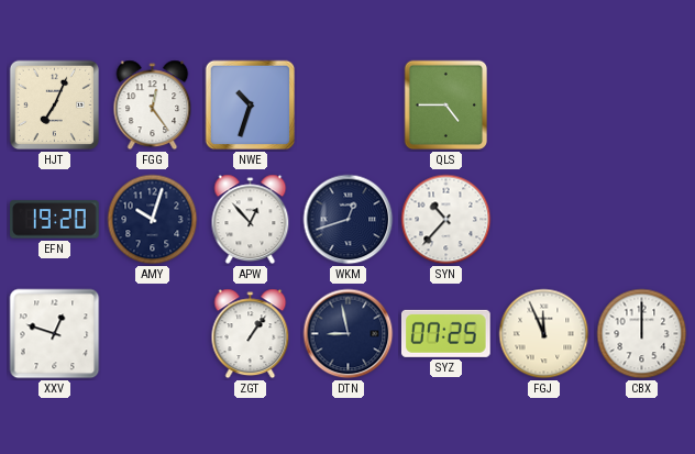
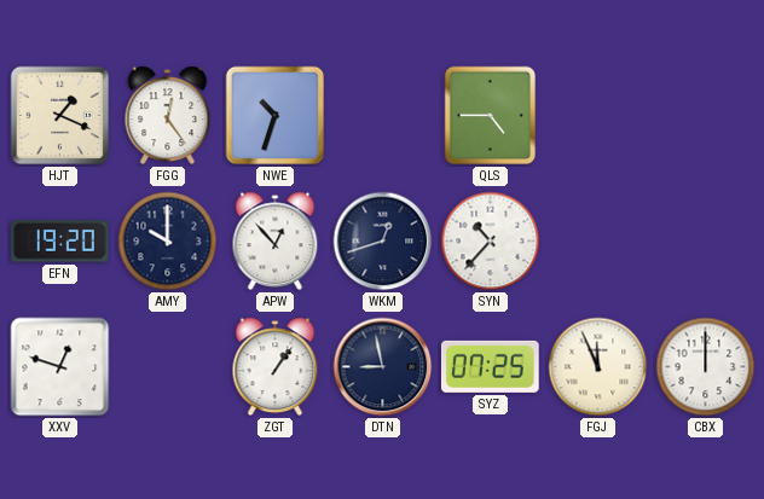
HJT: 7:04 -> 1:19 (60, 116)
AMY: 10:03 -> 10:00 (168, 242)
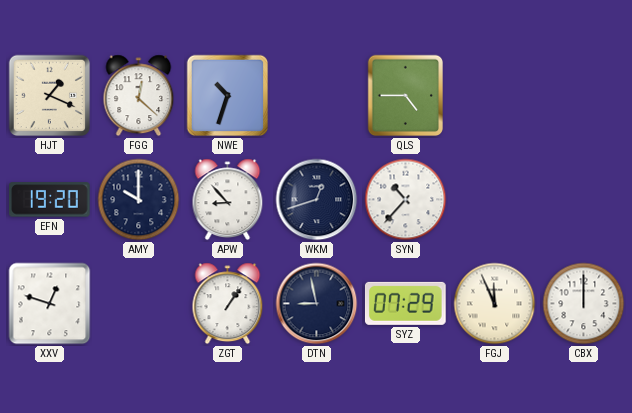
FGG: 12:24 -> 12:22 (139, 96)
APW: 12:53 -> 8:53 (228, 200)
SYZ: 07:25 -> 07:29 (406, 303)
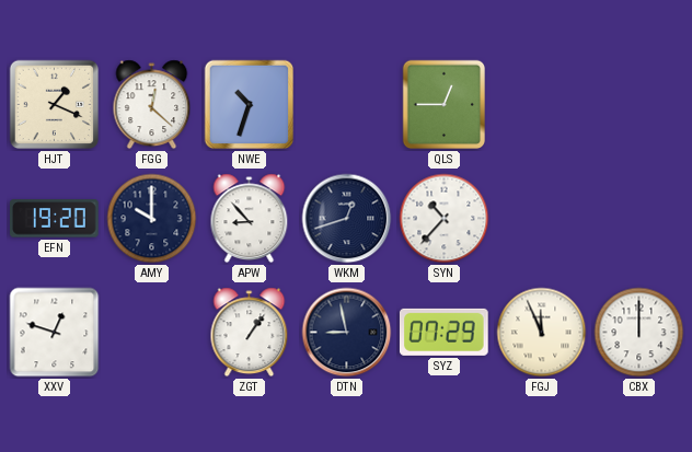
QLS: 4:45 -> 12:45 (445, 105)
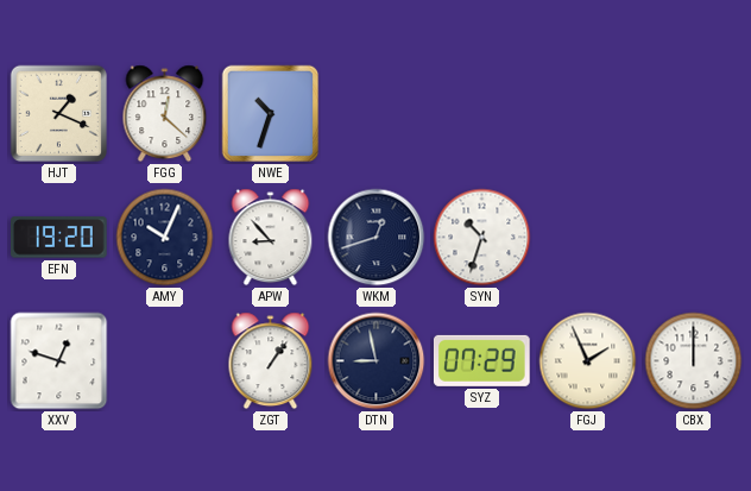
QLS: 12:45 -> none (445, 105)
AMY: 10:00 -> 10:04 (165, 238)
SYN: 10:37 -> 10:33 (482, 238)
FGJ: 11:56 -> 1:56 (588, 361)
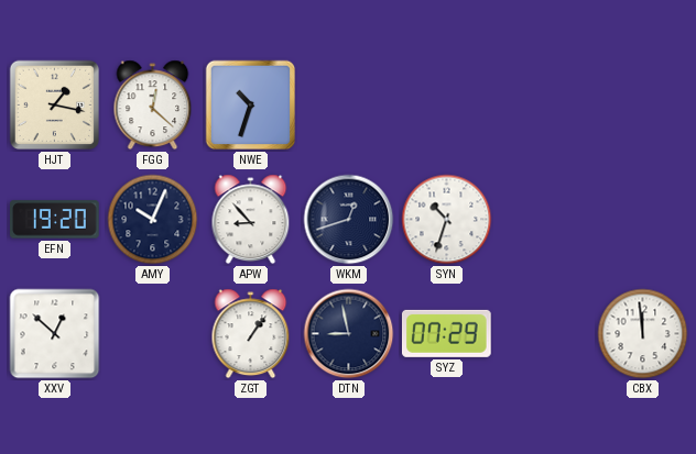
HJT: 1:19 -> 1:17 (55, 106)
XXV: 12:48 -> 12:52 (55, 334)
FGJ: 1:56 -> none (588, 361)
CBX: 12:00 -> 11:59 (643, 334)
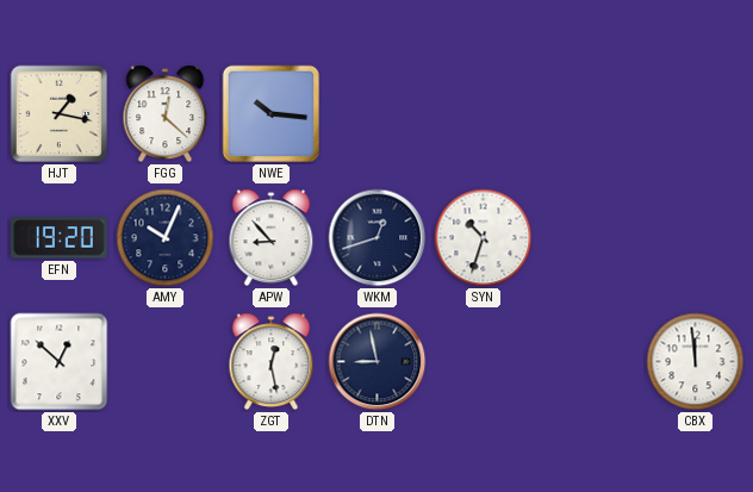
NWE: 10:33 -> 10:16 (272, 114)
ZGT: 1:06 -> 12:28 (272, 362)
SYZ: 07:29 -> none (447, 333)
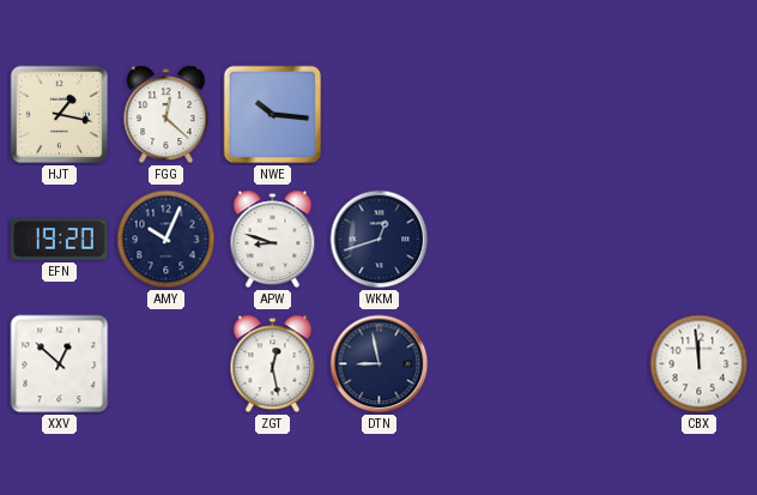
APW: 8:53 -> 8:48 (273, 240)
SYN: 10:33 -> none (484, 238)
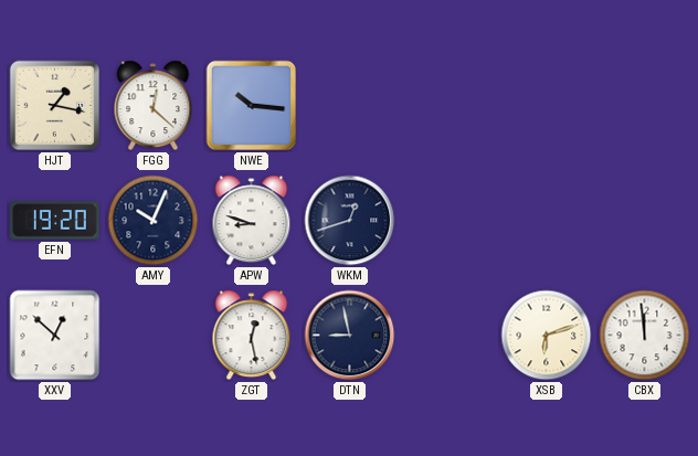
XSB: none -> 6:12 (547, 336)
